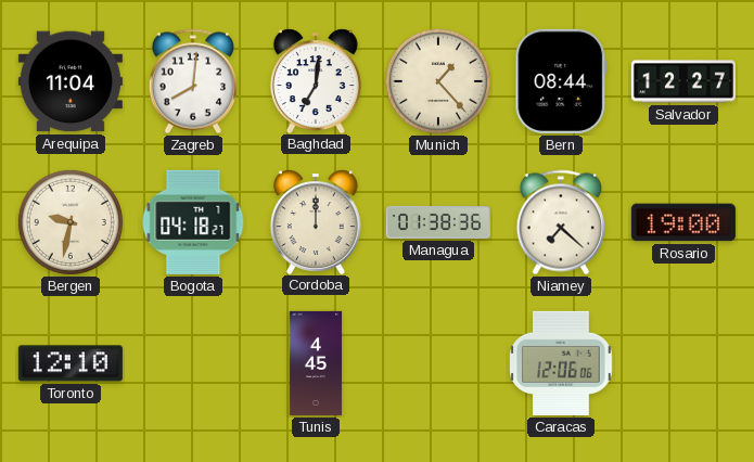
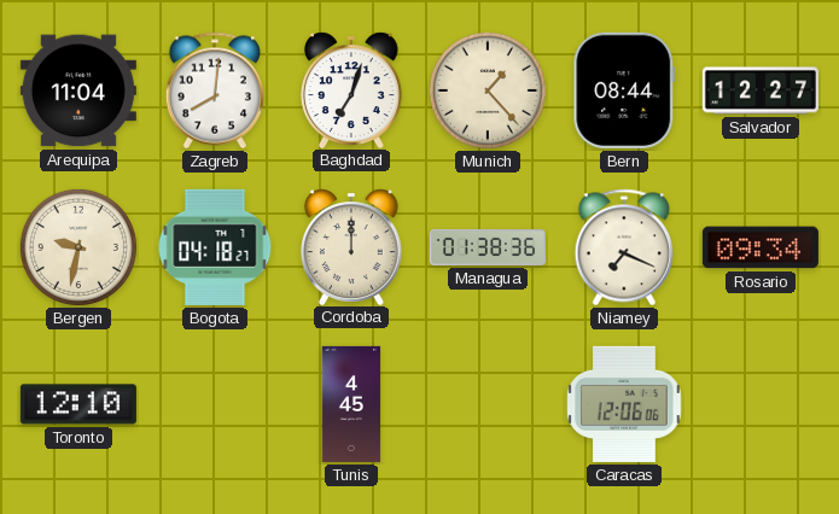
Baghdad: 7:01 -> 7:03 (351, 89)
Niamey: 7:22 -> 7:19 (623, 247)
Rosario: 19:00 -> 09:34 (761, 247)
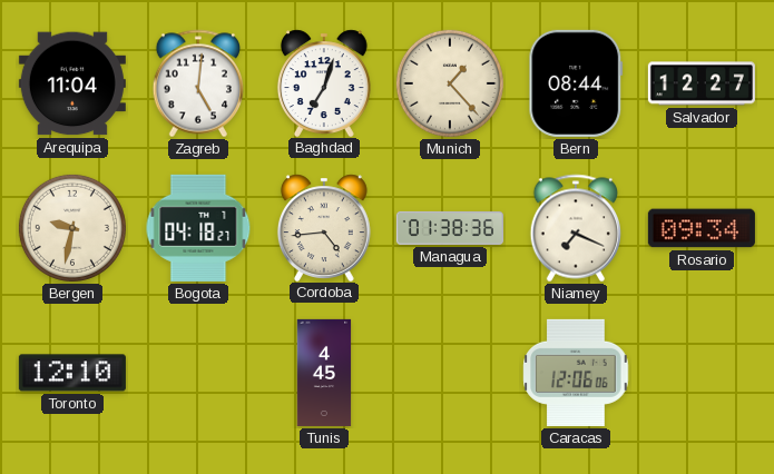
Zagreb: 8:01 -> 5:01 (197, 83)
Cordoba: 12:00 -> 4:44 (324, 227)
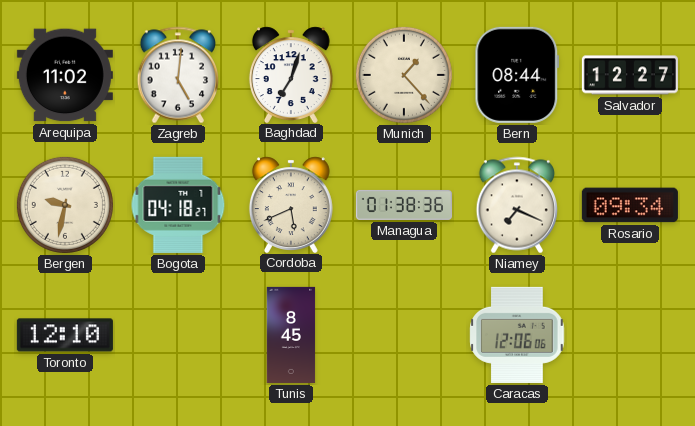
Arequipa: 11:04 -> 11:02 (65, 75)
Cordoba: 4:44 -> 5:41 (291, 204)
Tunis: 4:45 -> 8:45 (291, 335)
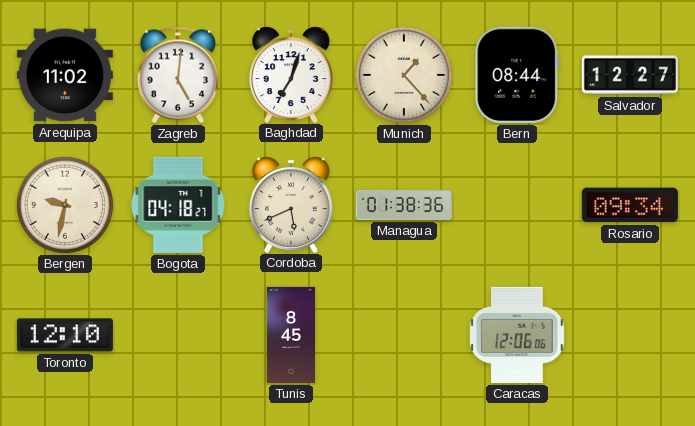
Niamey: 7:19 -> none (516, 205)
